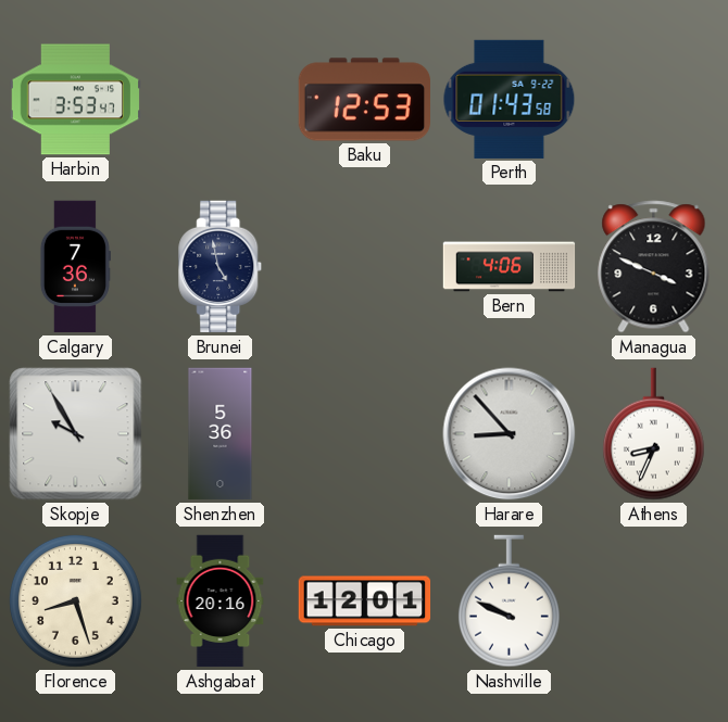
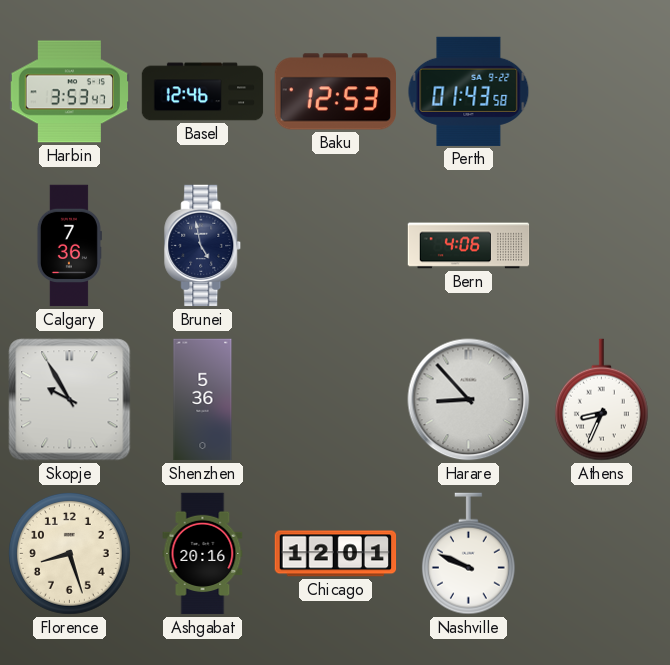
Basel: none -> 12:46 (203, 92)
Managua: 3:49 -> none (654, 267)
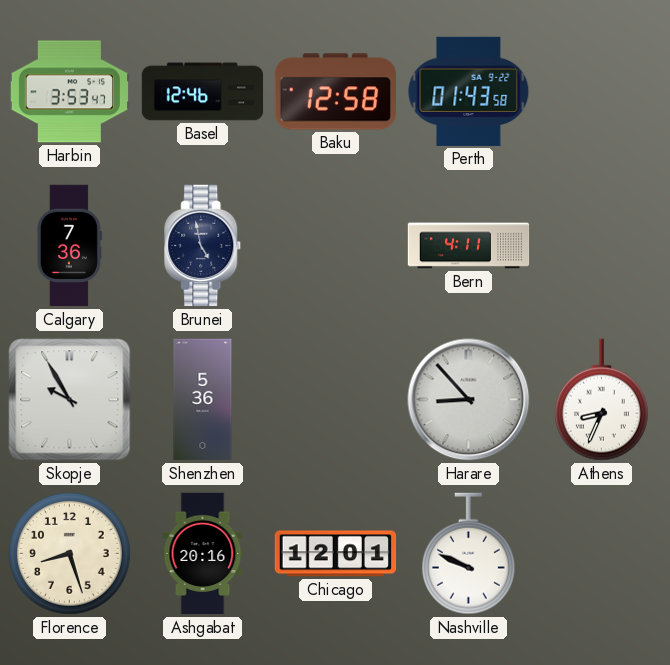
Baku: 12:53 -> 12:58 (335, 92)
Bern: 4:06 -> 4:11 (469, 246)
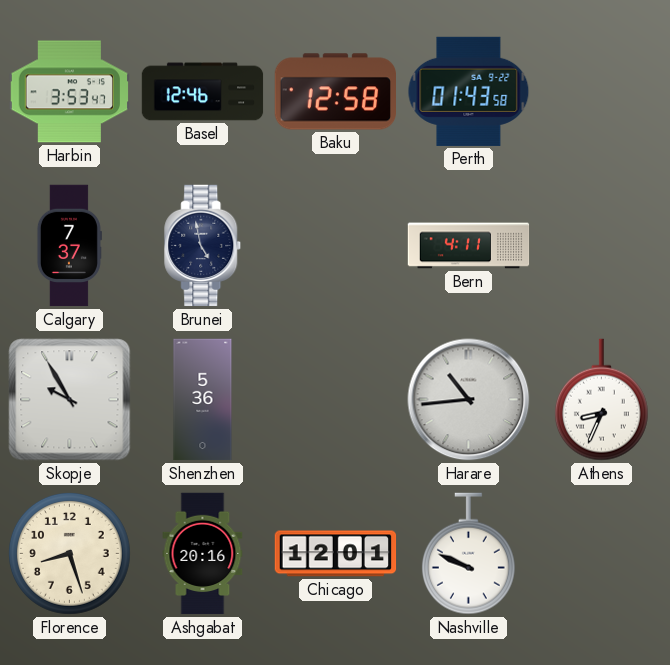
Calgary: 7:36 -> 7:37 (69, 246)
Harare: 8:53 -> 10:44 (469, 400)
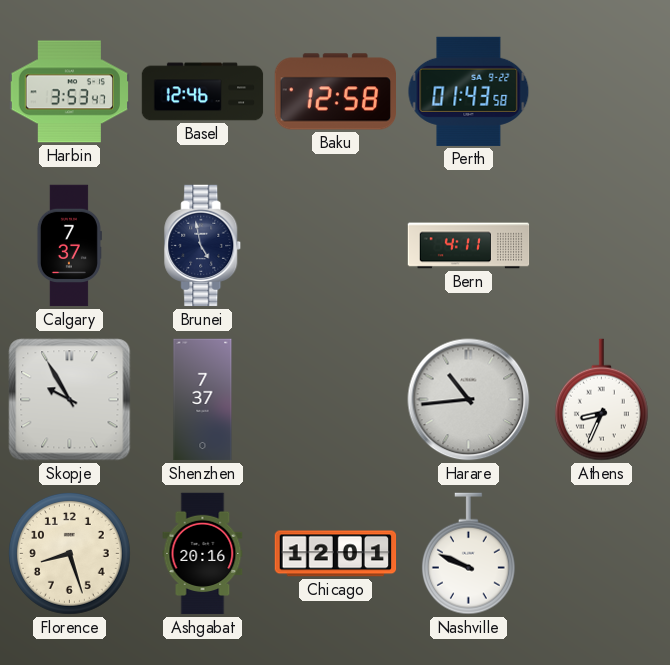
Shenzhen: 5:36 -> 7:37 (203, 400)
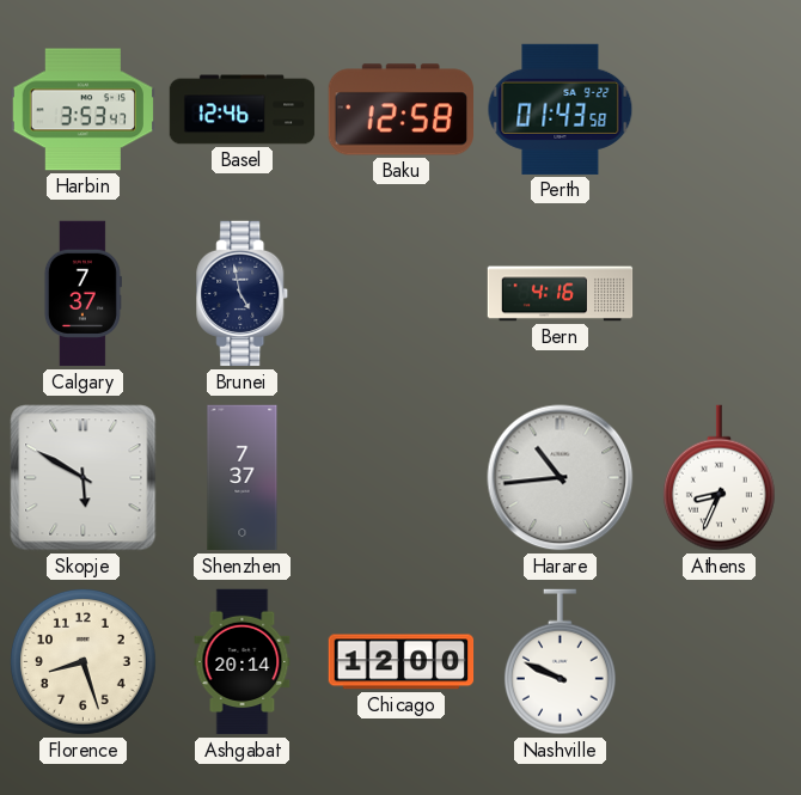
Bern: 4:11 -> 4:16 (561, 294)
Skopje: 9:55 -> 5:50 (84, 478)
Ashgabat: 20:16 -> 20:14 (243, 662)
Chicago: 12:01 -> 12:00 (402, 662)
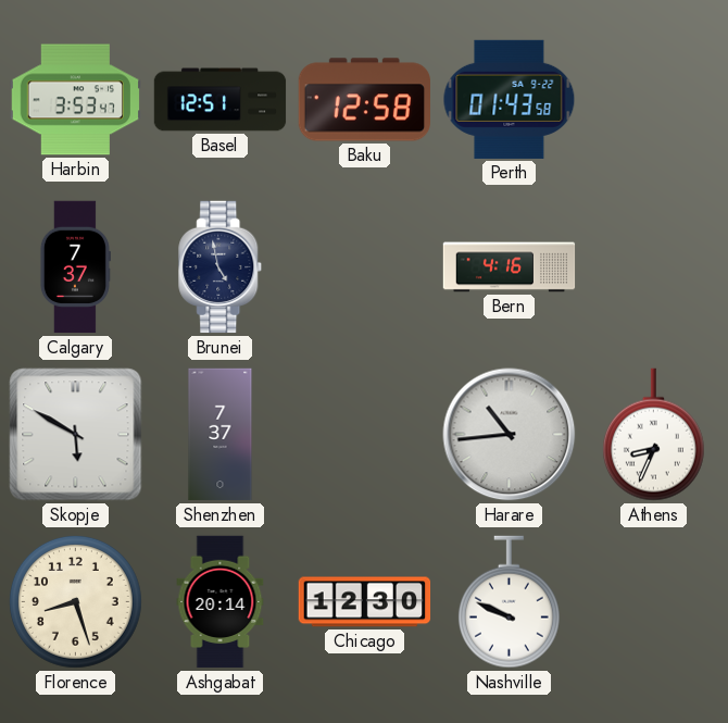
Basel: 12:46 -> 12:51 (221, 100)
Chicago: 12:00 -> 12:30 (365, 602)
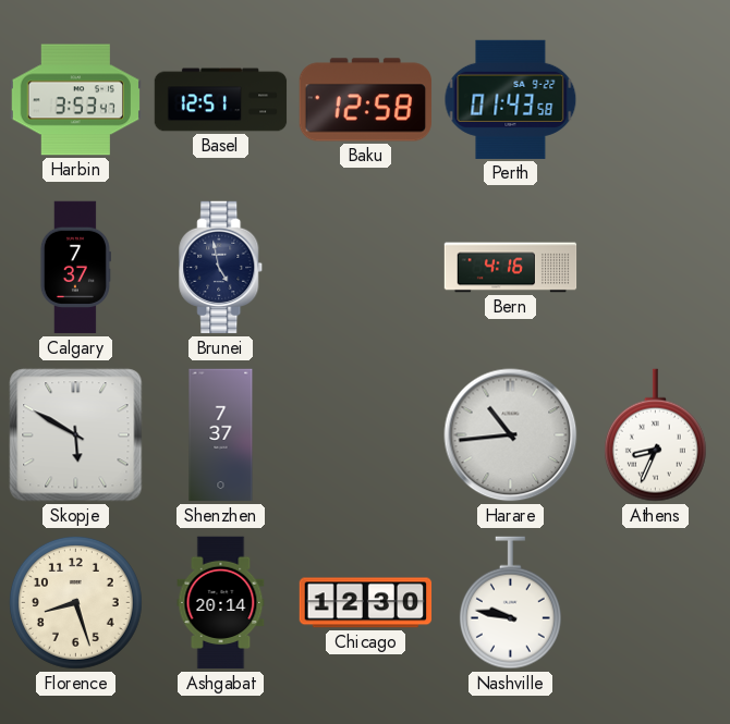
Nashville: 9:49 -> 9:47 (510, 603)
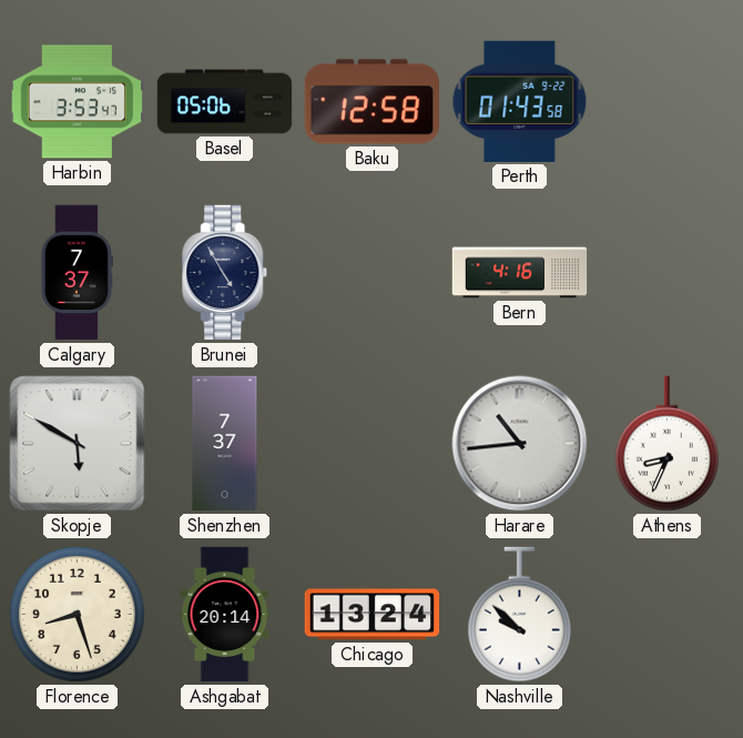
Basel: 12:51 -> 05:06 (225, 102)
Brunei: 4:58 -> 4:55 (225, 273)
Chicago: 12:30 -> 13:24 (373, 615)
Nashville: 9:47 -> 9:52 (519, 615)
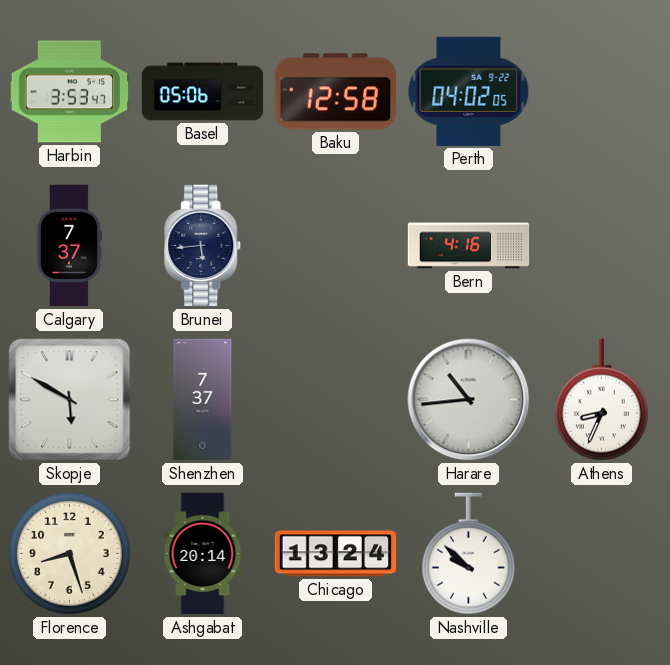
Perth: 01:43 -> 04:02 (469, 91)
Brunei: 4:55 -> 5:44 (203, 246)
